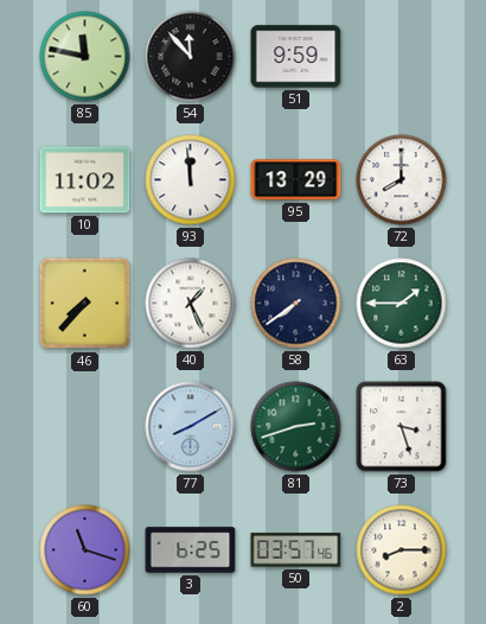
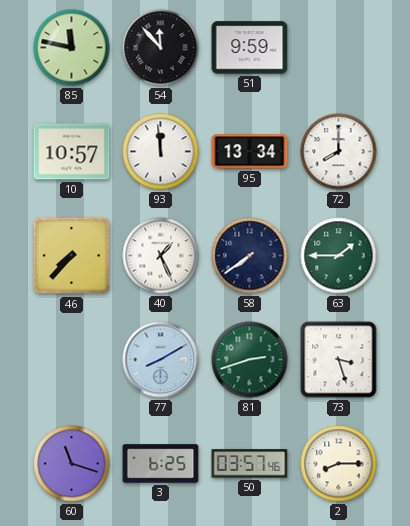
10: 11:02 -> 10:57 (72, 152)
95: 13:29 -> 13:34 (250, 152)
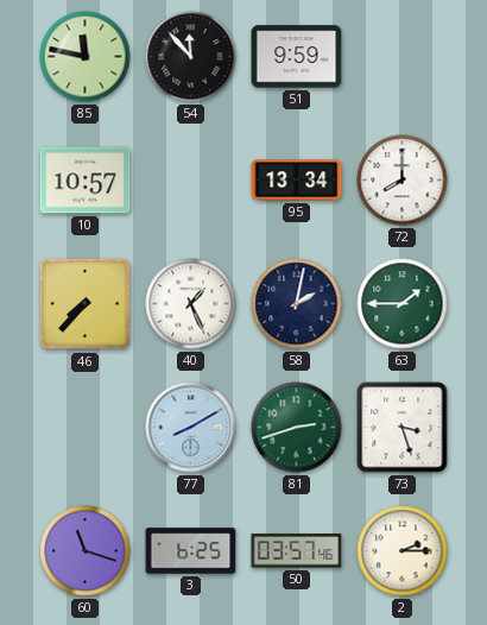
93: 11:59 -> none (161, 152)
58: 7:39 -> 2:02 (297, 304)
2: 8:15 -> 2:15 (403, 551)
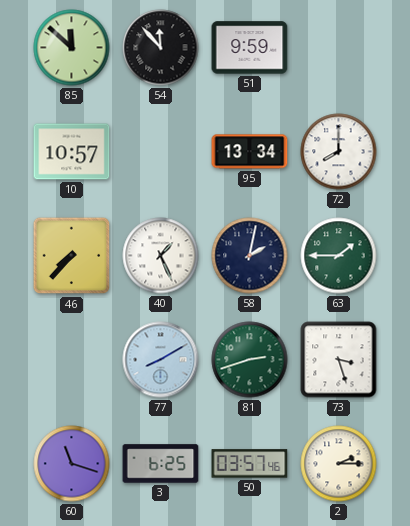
85: 11:47 -> 11:52 (72, 48)
